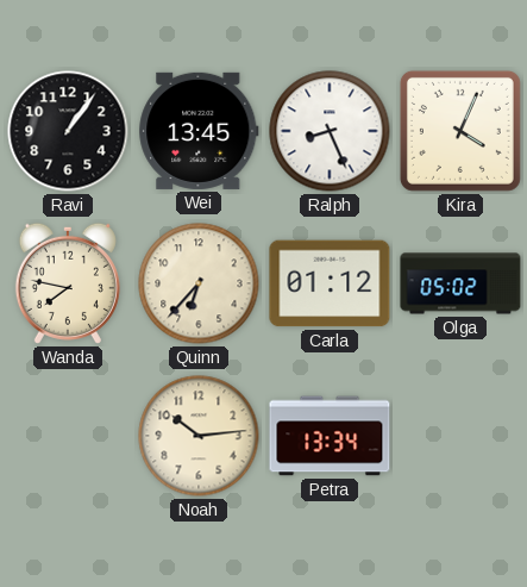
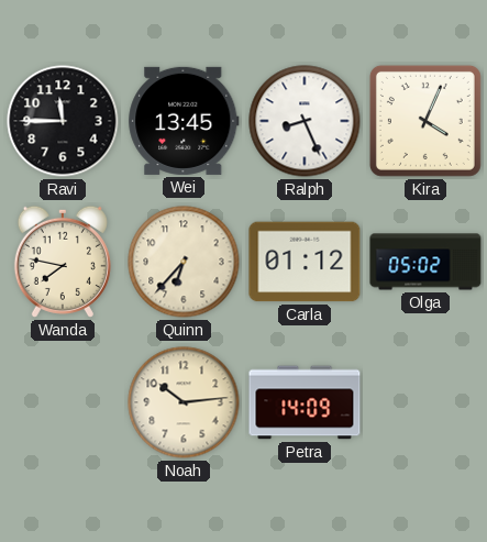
Ravi: 1:06 -> 11:45 (63, 121)
Petra: 13:34 -> 14:09 (305, 402)
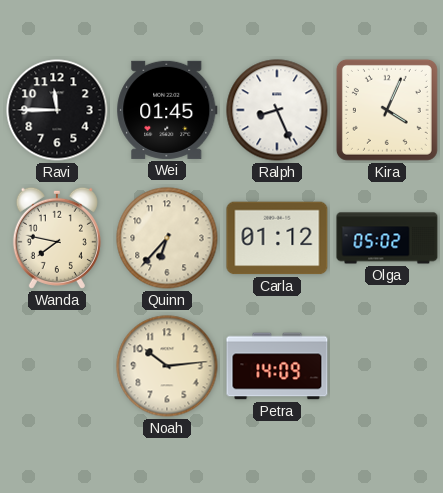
Wei: 13:45 -> 01:45 (167, 110)
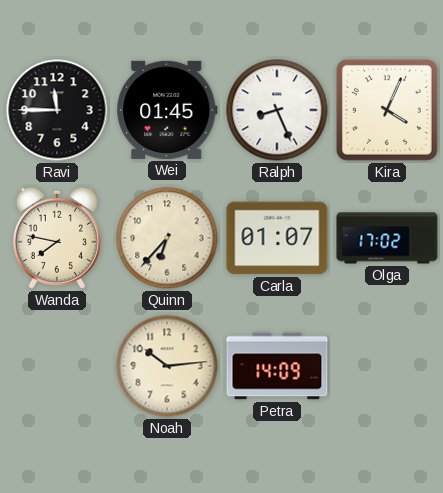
Carla: 01:12 -> 01:07 (277, 238)
Olga: 05:02 -> 17:02 (387, 238)
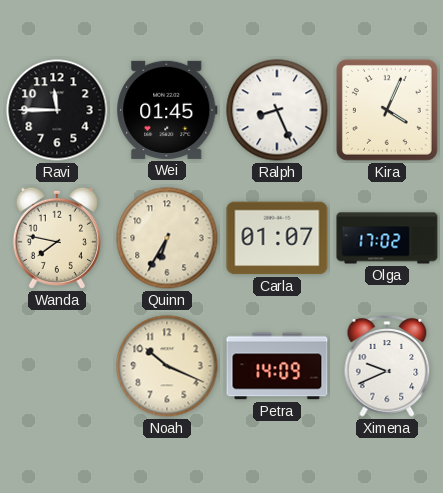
Quinn: 6:37 -> 6:35 (167, 238)
Noah: 10:14 -> 10:19 (167, 366)
Ximena: none -> 9:41 (387, 366)
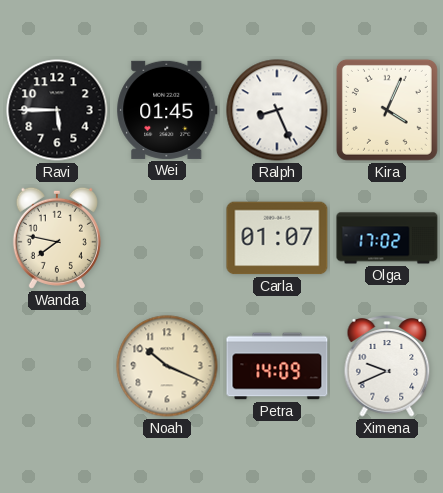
Ravi: 11:45 -> 5:45 (57, 110)
Quinn: 6:35 -> none (167, 238)
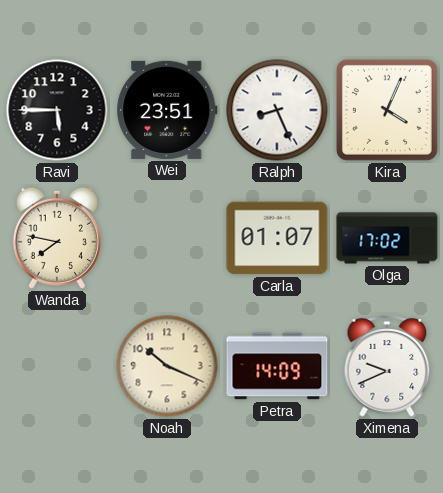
Wei: 01:45 -> 23:51 (167, 110)
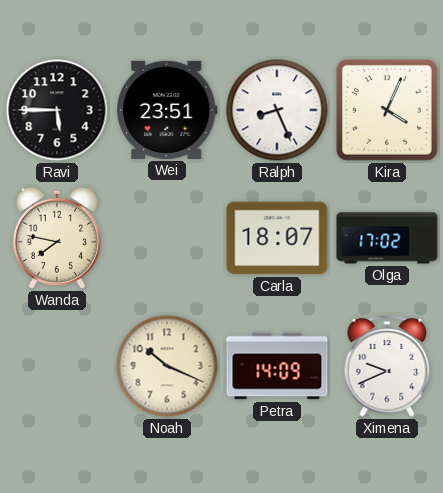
Carla: 01:07 -> 18:07 (277, 238)
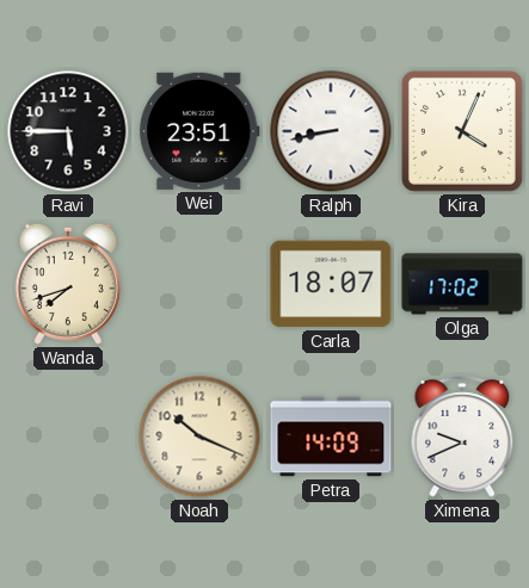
Ralph: 8:26 -> 8:43 (331, 131)
Wanda: 7:47 -> 7:42 (68, 284)
